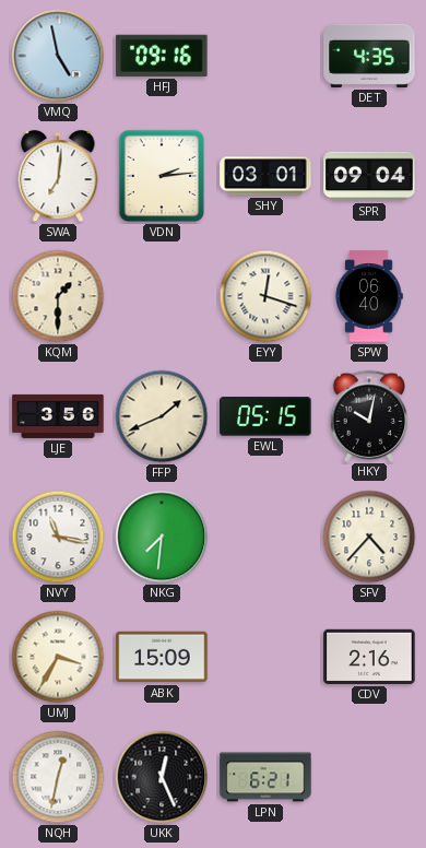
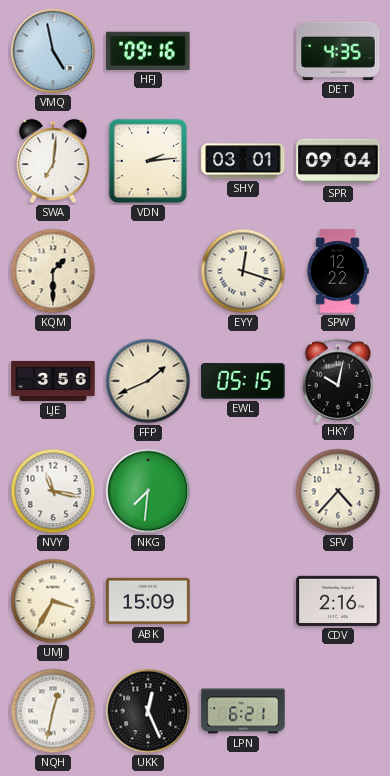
SPW: 06:40 -> 12:22 (338, 271)
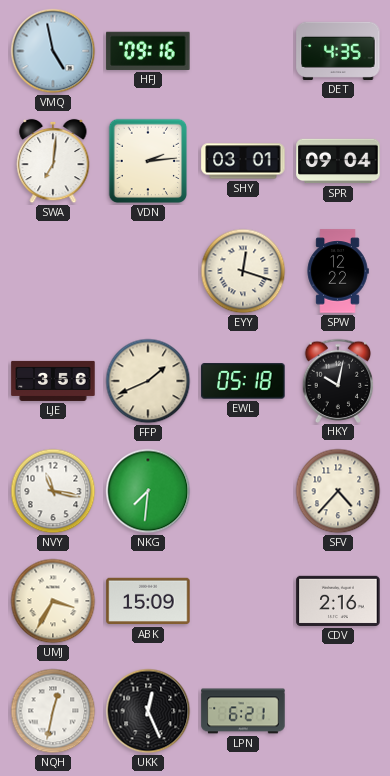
KQM: 1:30 -> none (53, 271)
EWL: 05:15 -> 05:18 (243, 381)
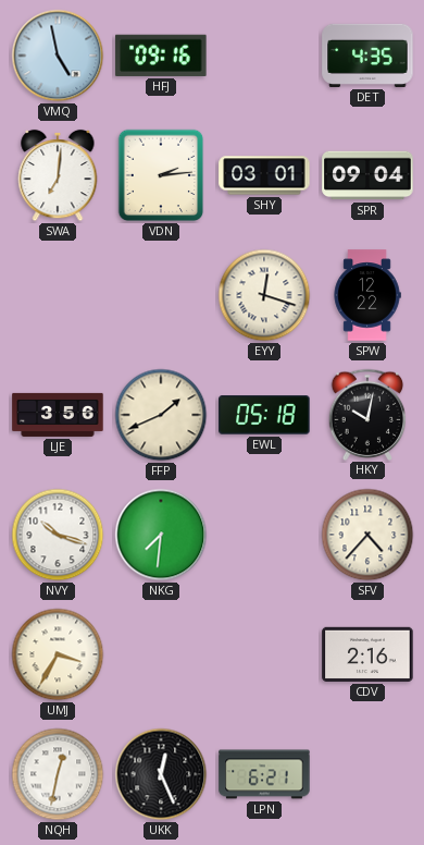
NVY: 11:17 -> 10:18 (58, 535)
ABK: 15:09 -> none (148, 601)
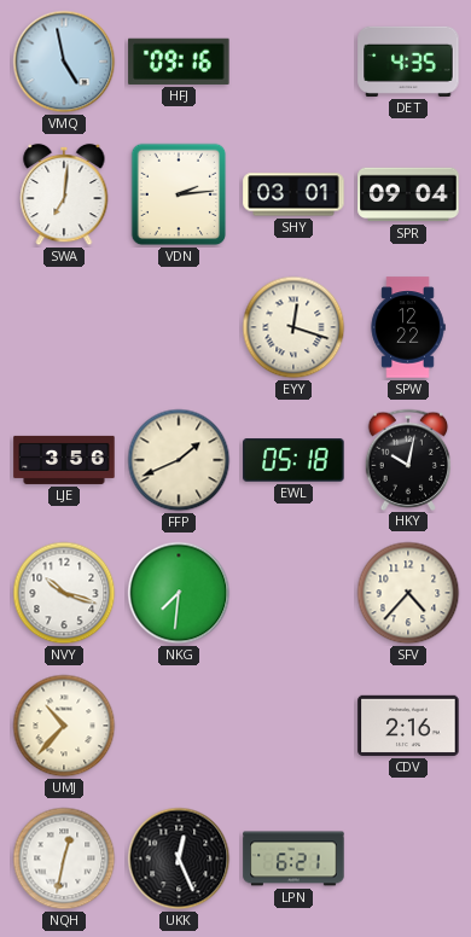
UMJ: 3:35 -> 10:37 (64, 726)
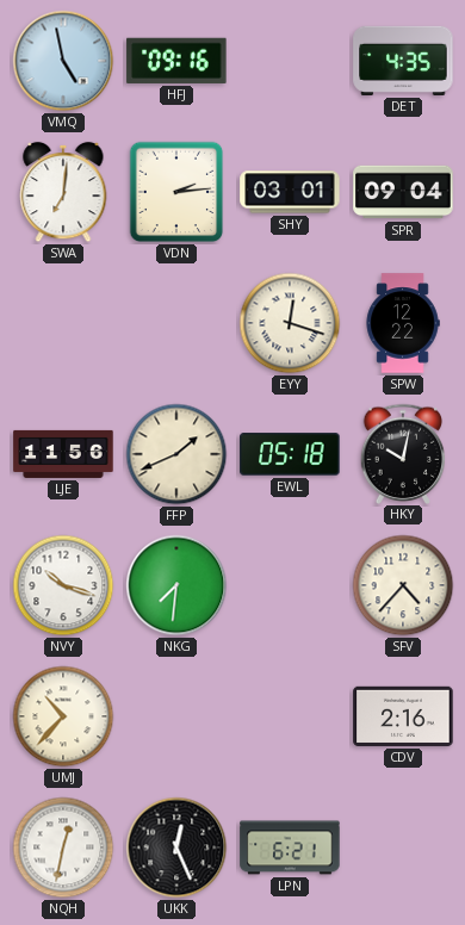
LJE: 3:56 -> 11:56 (63, 454)
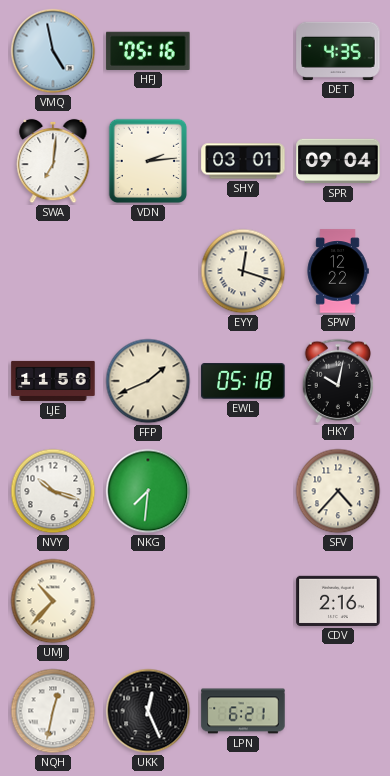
HFJ: 09:16 -> 05:16 (148, 51)
